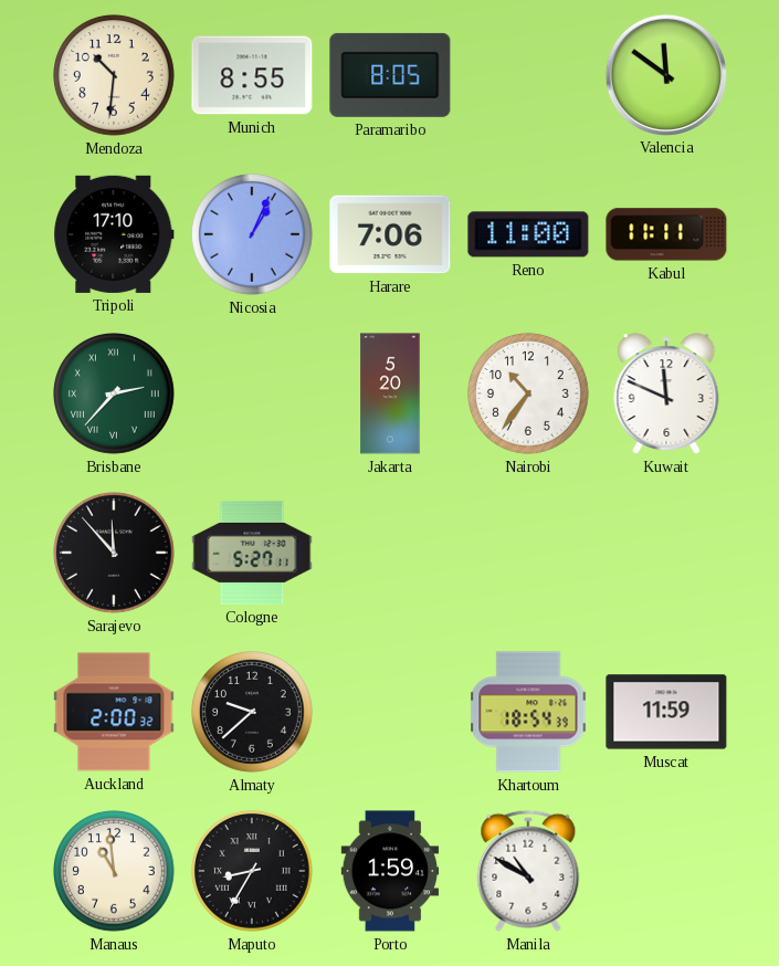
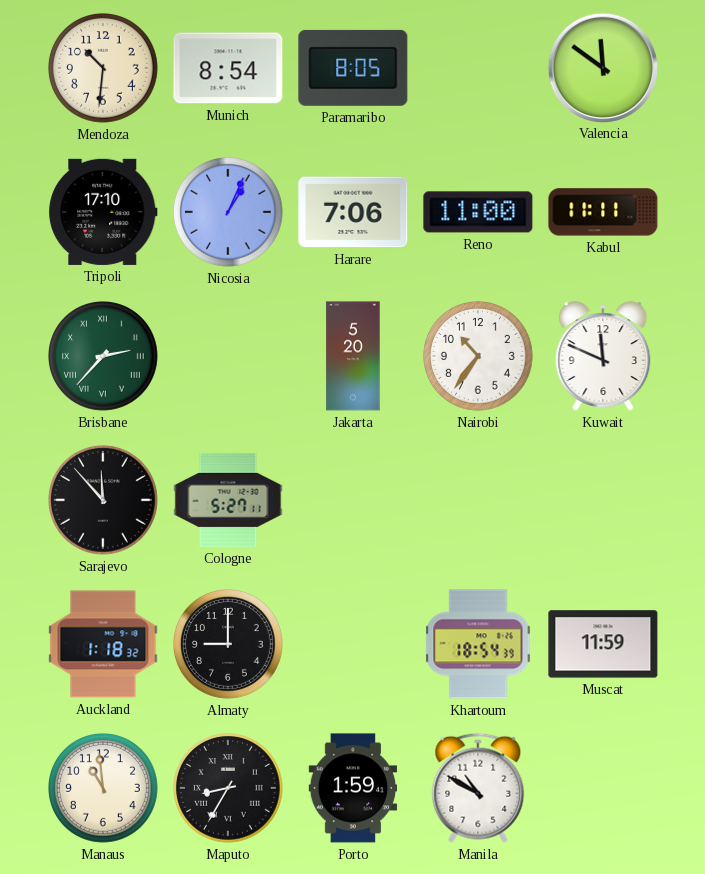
Munich: 8:55 -> 8:54 (228, 68)
Auckland: 2:00 -> 1:18 (103, 644)
Almaty: 9:38 -> 9:00 (229, 645)
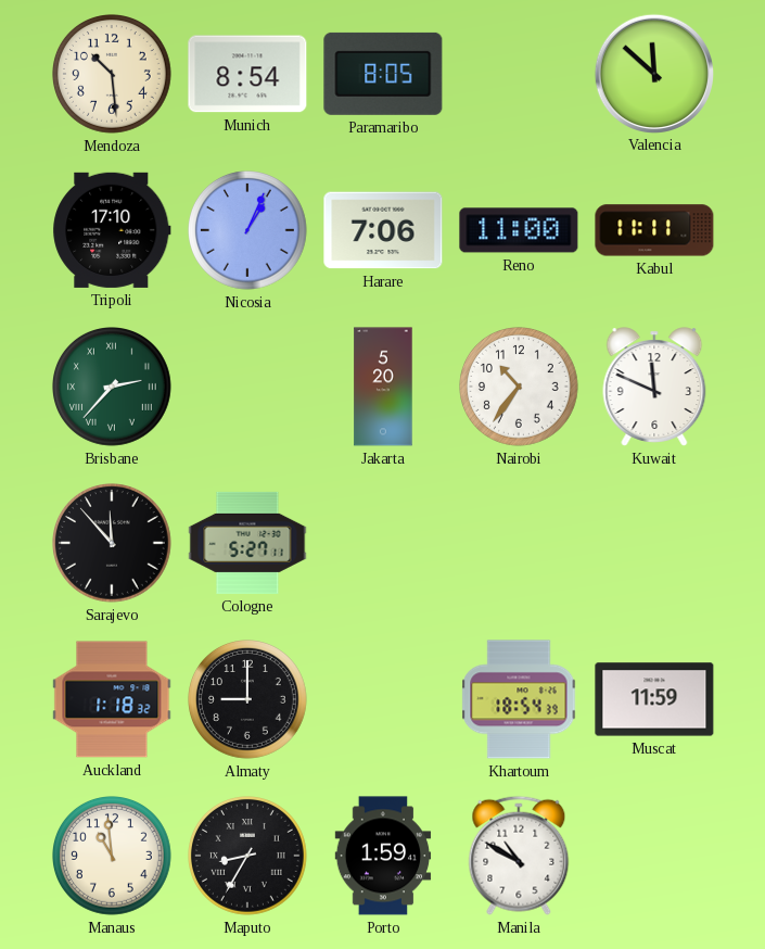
Mendoza: 10:31 -> 10:29 (113, 75)
Valencia: 11:51 -> 11:52 (653, 73)
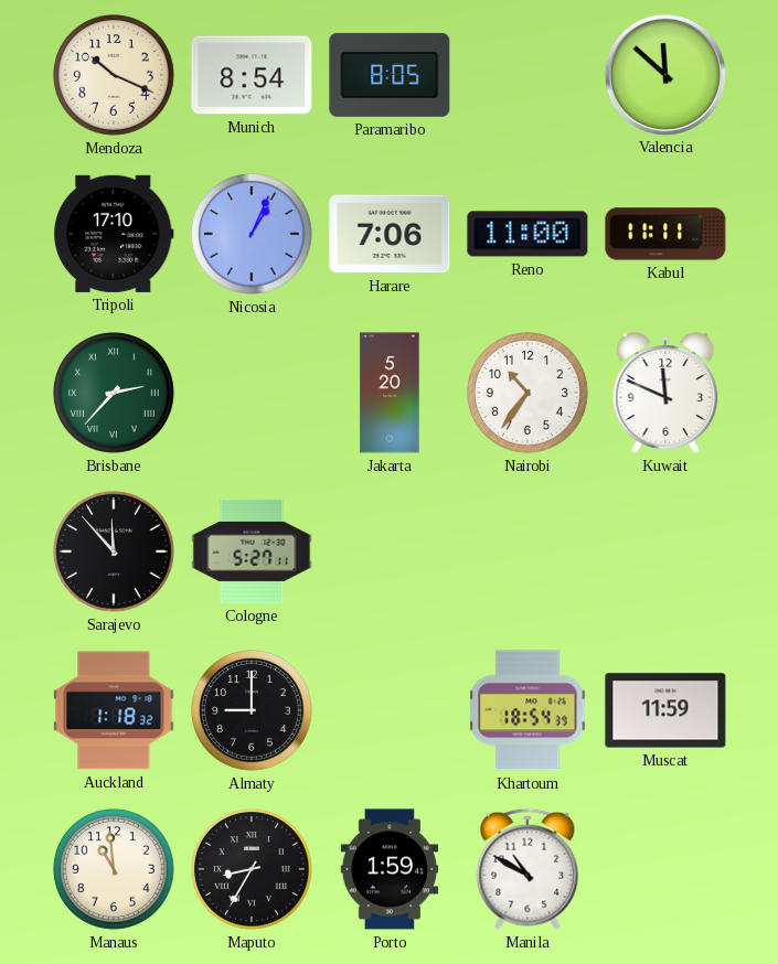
Mendoza: 10:29 -> 10:19 (115, 76)
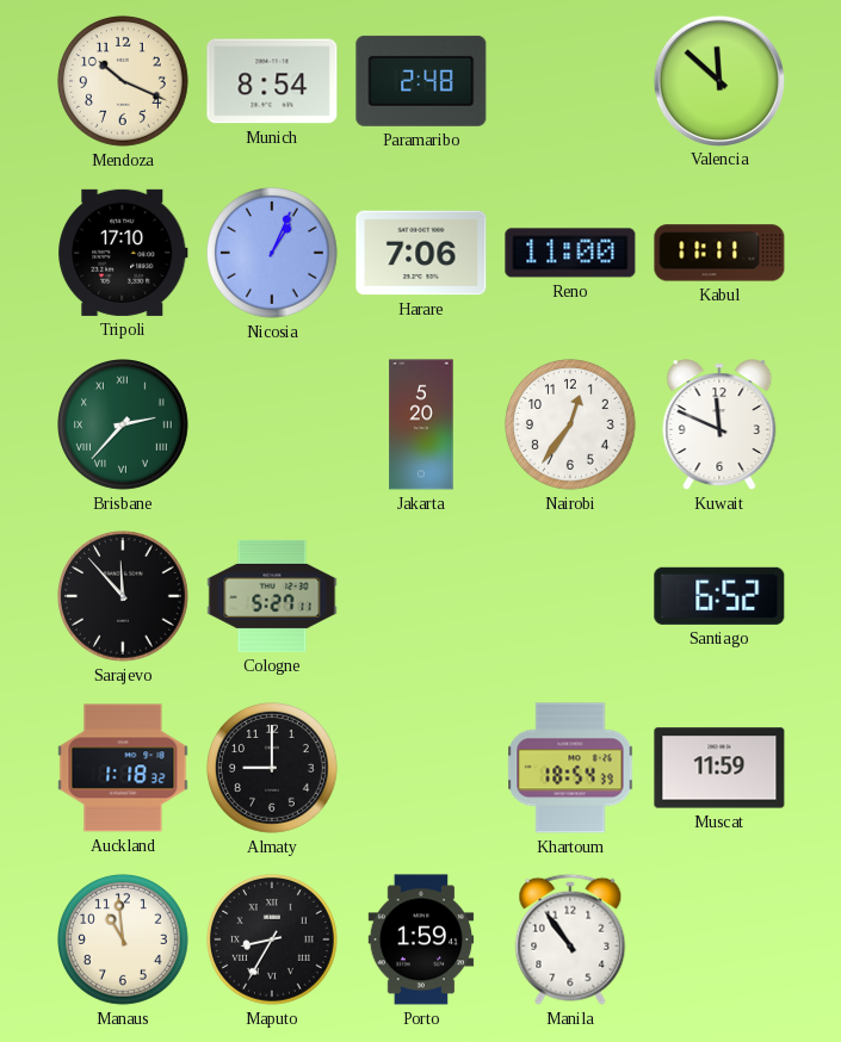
Paramaribo: 8:05 -> 2:48 (421, 81)
Nairobi: 10:36 -> 12:36 (571, 426)
Santiago: none -> 6:52 (719, 596)
Manila: 10:50 -> 10:54 (570, 939)
